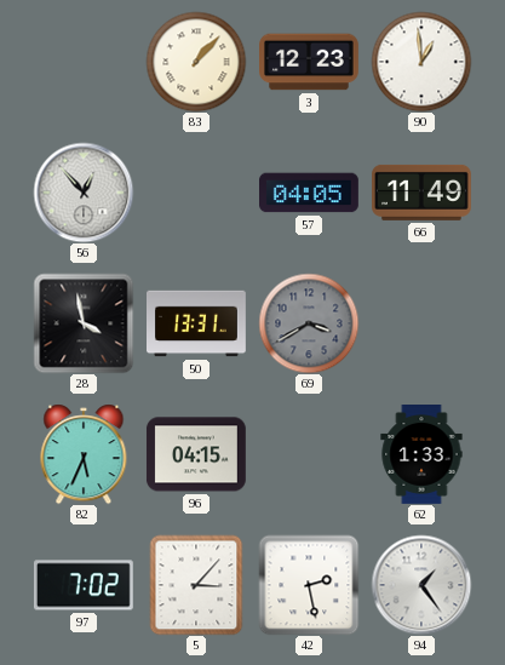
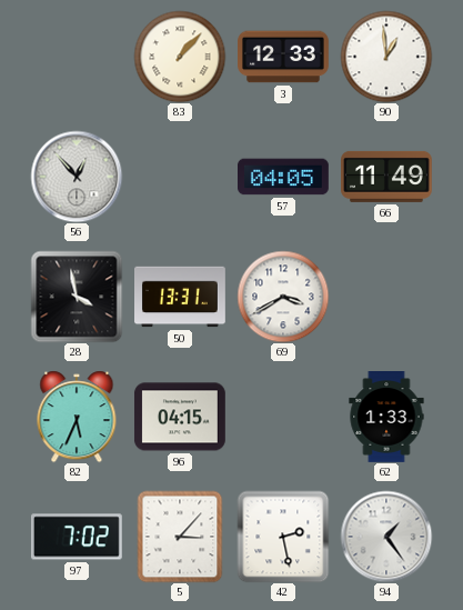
3: 12:23 -> 12:33 (284, 57)
69 dial: grey -> white (283, 297)
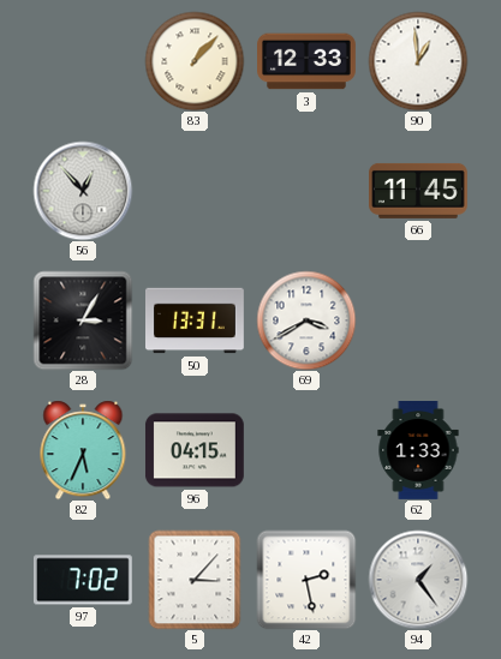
57: 04:05 -> none (284, 177)
66: 11:49 -> 11:45 (419, 191)
28: 3:58 -> 3:05 (83, 320)
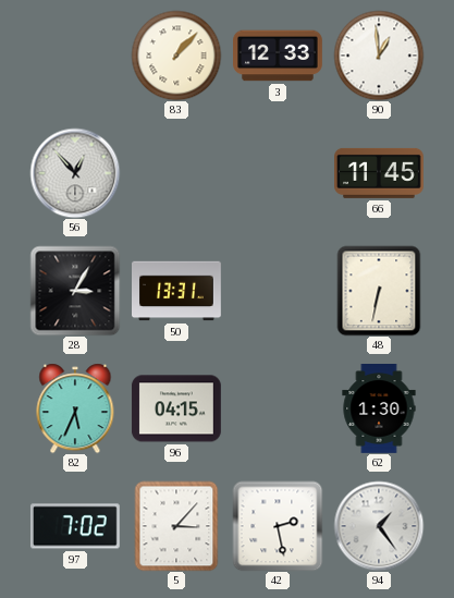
69: 3:40 -> none (306, 320)
48: none -> 6:32 (379, 291)
62: 1:33 -> 1:30 (379, 410)
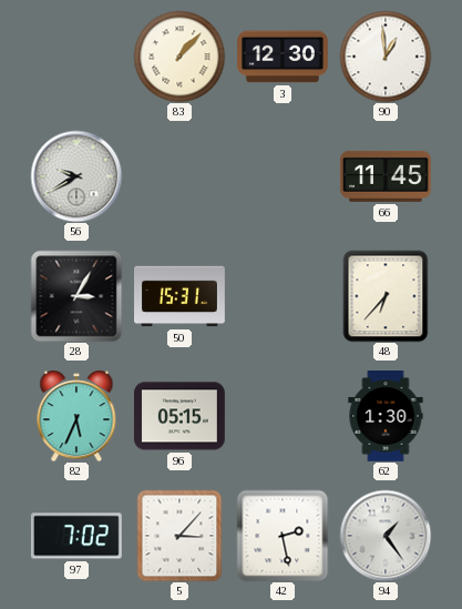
3: 12:33 -> 12:30 (284, 57)
56: 12:53 -> 9:40 (76, 176)
50: 13:31 -> 15:31 (181, 296)
48: 6:32 -> 6:37 (386, 296)
96: 04:15 -> 05:15 (179, 416)
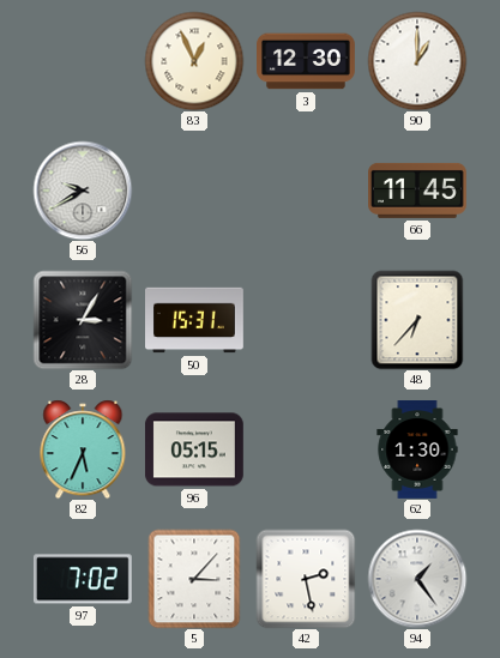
83: 1:07 -> 12:56 (194, 61)
90: 12:59 -> 1:00 (417, 61)
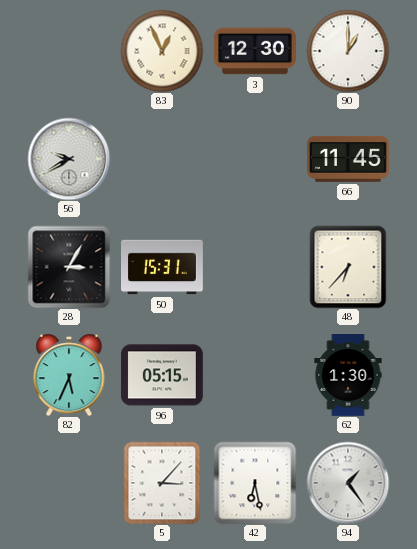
97: 7:02 -> none (83, 579)
42: 2:28 -> 6:28 (255, 483)
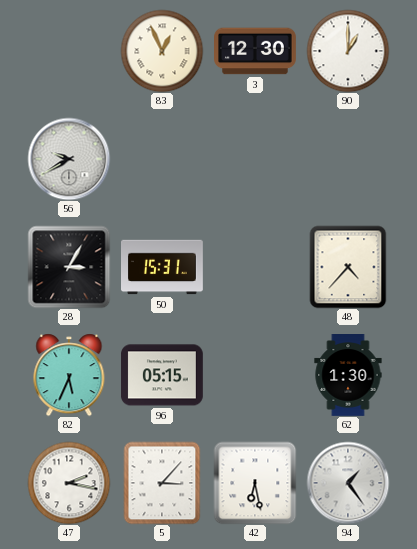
66: 11:45 -> none (349, 159)
48: 6:37 -> 4:37 (348, 267)
47: none -> 2:17 (69, 483)
